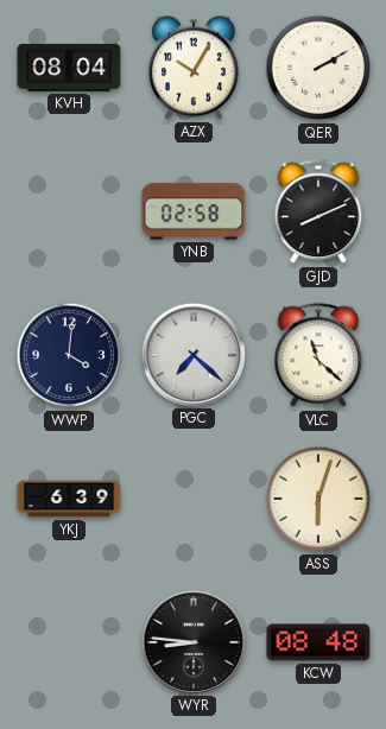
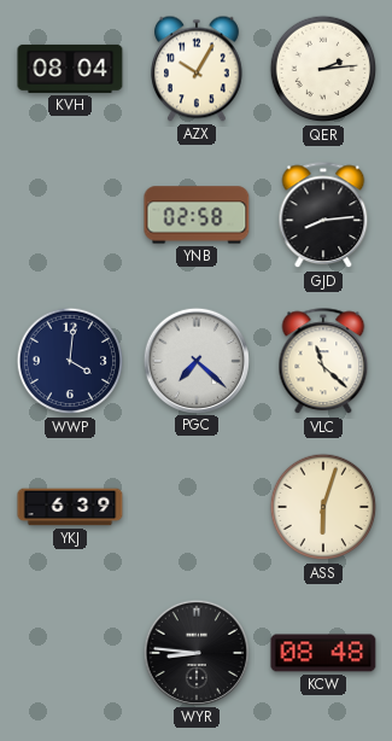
QER: 2:10 -> 2:14 (323, 69)
GJD: 8:11 -> 8:14 (323, 216)
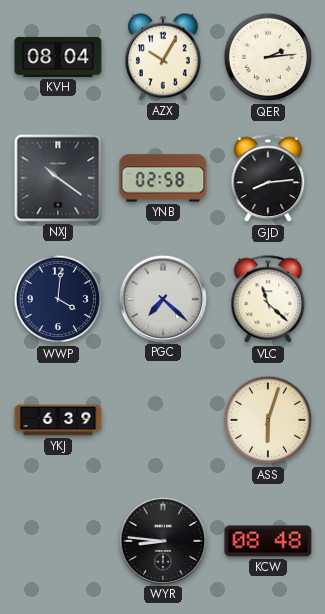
NXJ: none -> 10:21 (58, 178)
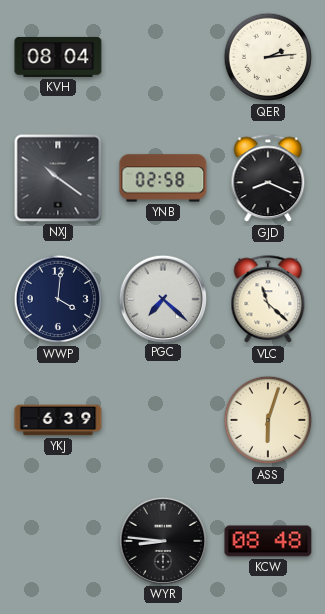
AZX: 10:05 -> none (164, 57)
GJD: 8:14 -> 8:19 (268, 179)
